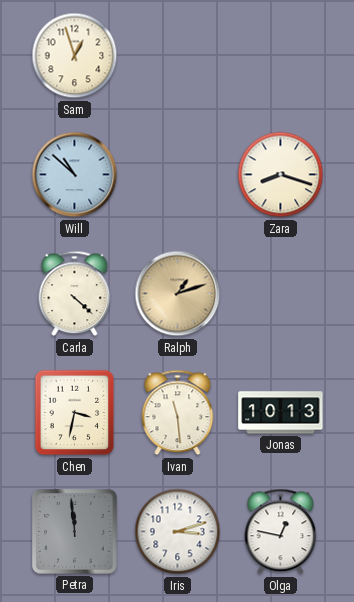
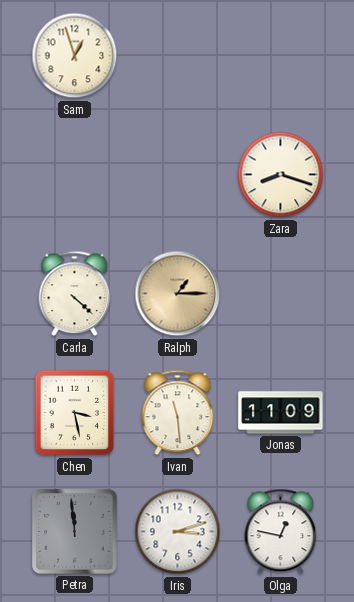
Will: 10:52 -> none (75, 175)
Ralph: 1:12 -> 1:15 (178, 294)
Chen: 3:32 -> 3:28 (75, 413)
Jonas: 10:13 -> 11:09 (281, 413)
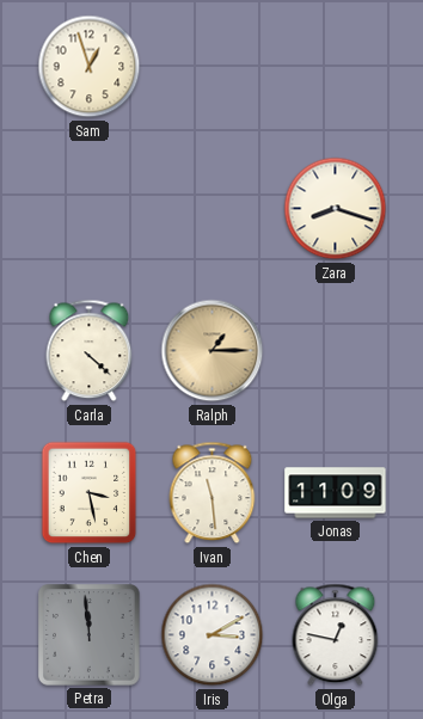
Iris: 3:12 -> 3:10 (213, 635)
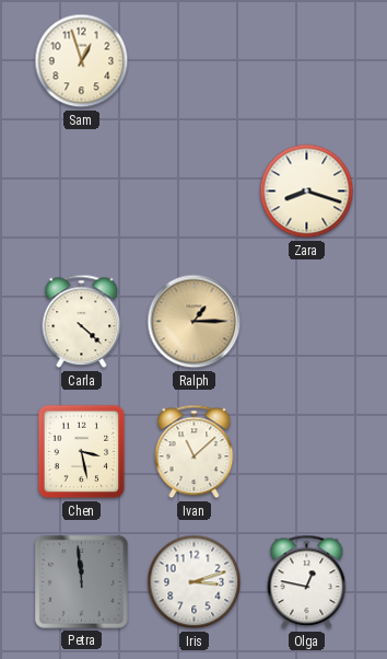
Ivan: 11:29 -> 11:08 (195, 452)
Jonas: 11:09 -> none (336, 493)
Iris: 3:10 -> 3:12 (195, 582)
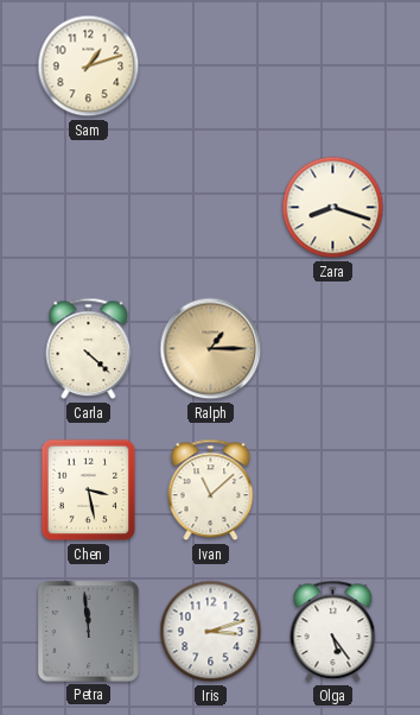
Sam: 12:57 -> 1:12 (89, 67)
Olga: 12:47 -> 5:24 (333, 632)
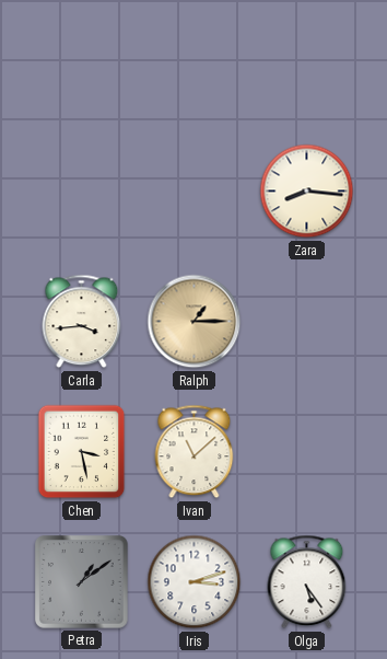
Sam: 1:12 -> none (89, 67)
Zara: 8:18 -> 8:16 (307, 192)
Carla: 4:22 -> 3:44 (82, 322)
Petra: 11:59 -> 1:09 (82, 582)
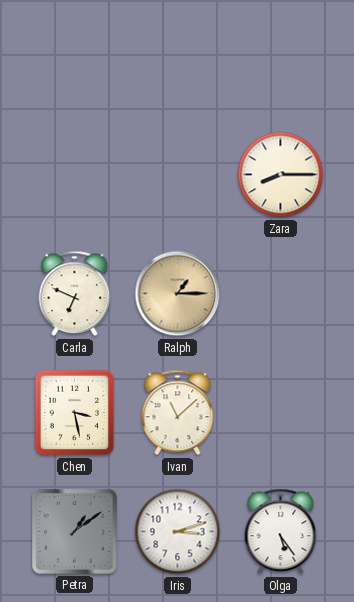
Zara: 8:16 -> 8:15 (281, 175)
Carla: 3:44 -> 6:49 (75, 294)
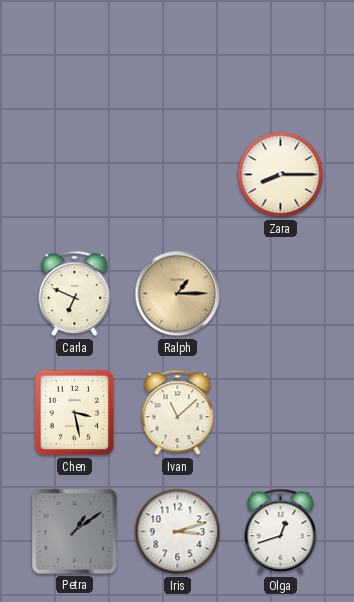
Olga: 5:24 -> 12:42 (281, 532)
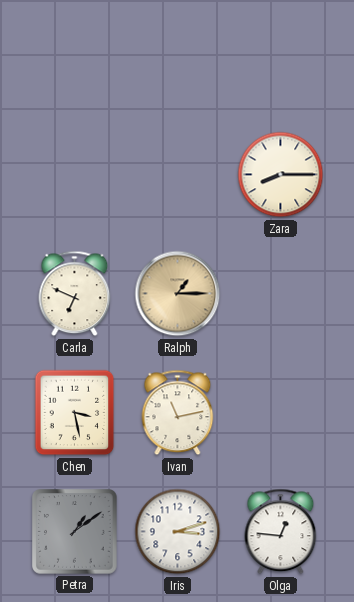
Ivan: 11:08 -> 11:13 (178, 413)
Olga: 12:42 -> 12:46 (281, 532)
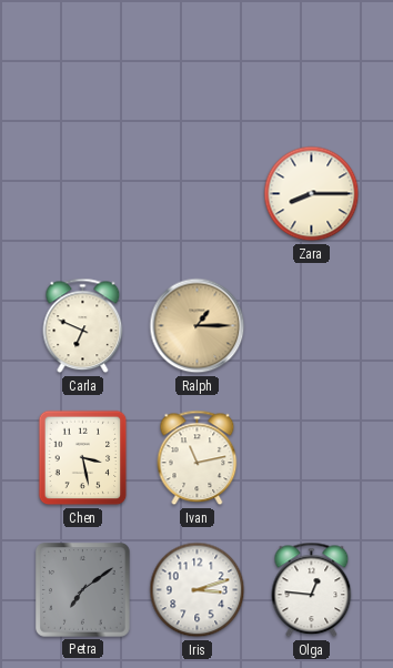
Petra: 1:09 -> 7:09 (83, 590)
